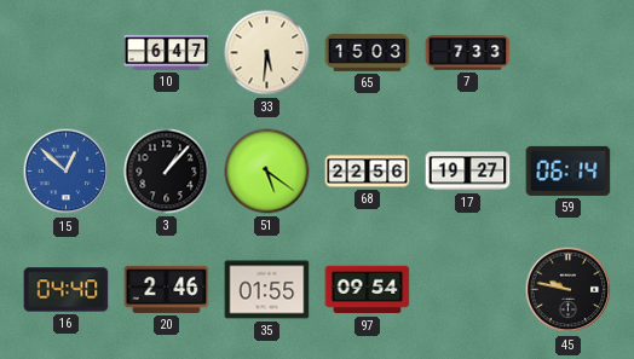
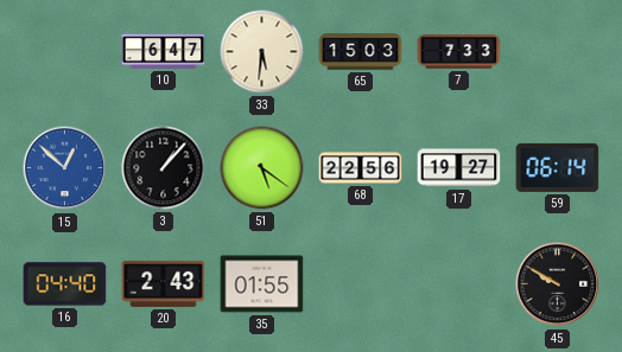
20: 2:46 -> 2:43 (164, 283)
97: 09:54 -> none (368, 290)
45: 9:47 -> 9:50 (558, 284)
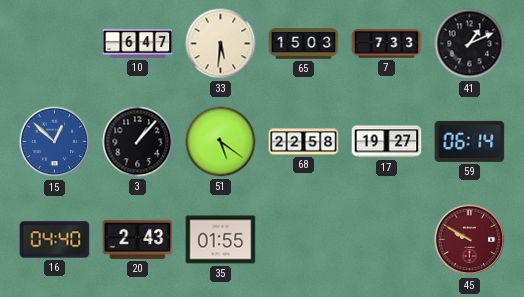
41: none -> 1:11 (470, 44)
68: 22:56 -> 22:58 (304, 142)
45 dial: black -> burgundy (470, 240)
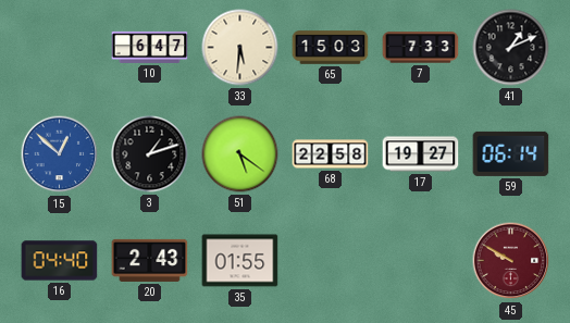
3: 1:07 -> 1:12 (150, 154)
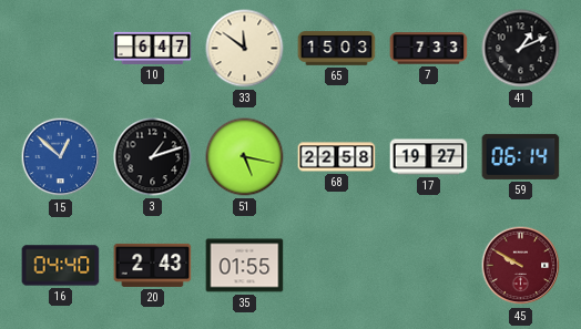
33: 5:31 -> 11:51 (245, 49)
51: 5:21 -> 5:17 (245, 157)
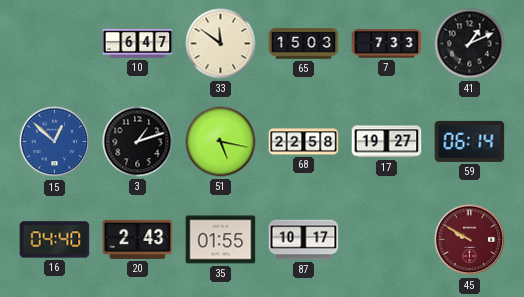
87: none -> 10:17 (304, 240)
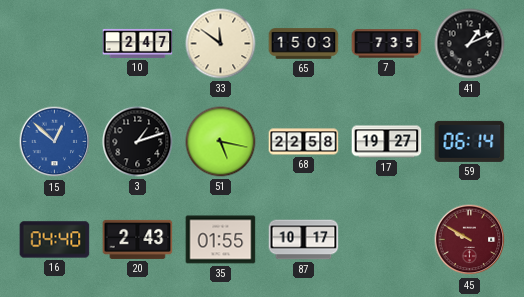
10: 6:47 -> 2:47 (138, 43)
7: 7:33 -> 7:35 (387, 44)
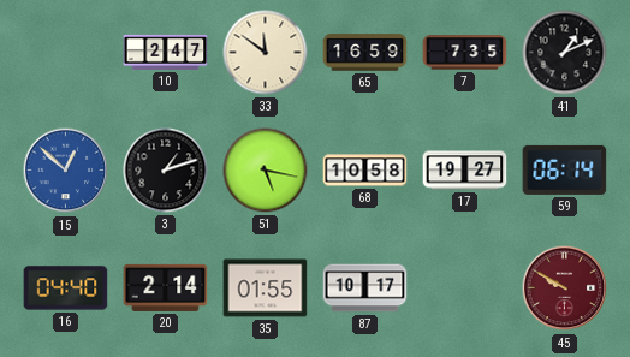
65: 15:03 -> 16:59 (365, 53)
68: 22:58 -> 10:58 (365, 171)
20: 2:43 -> 2:14 (166, 287)
